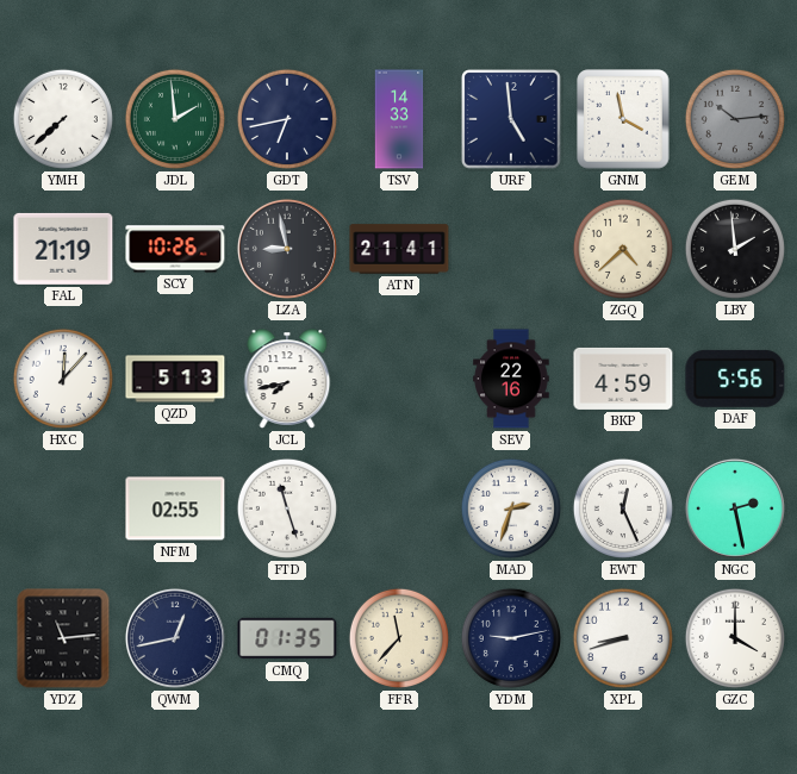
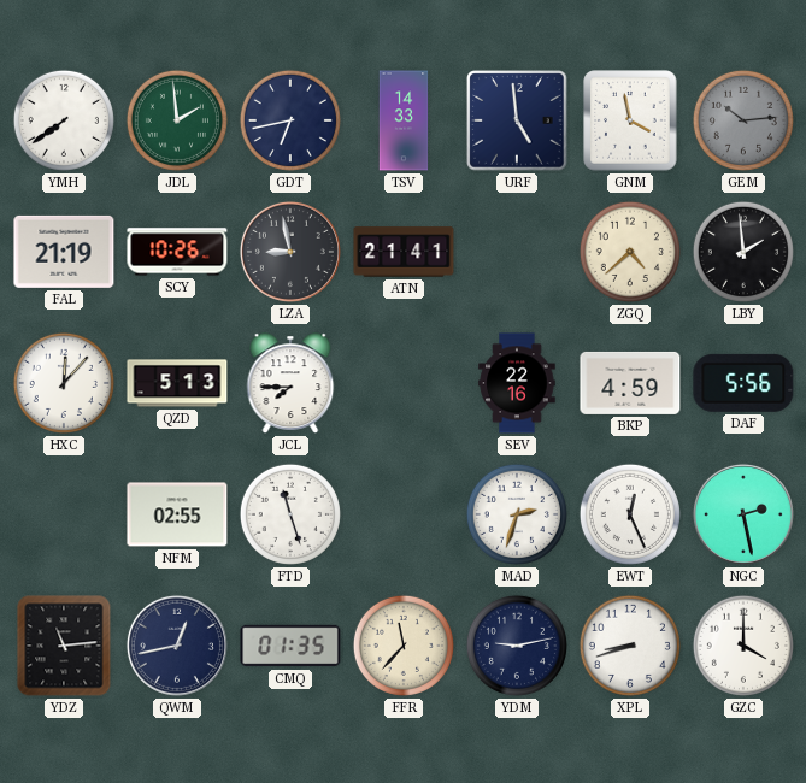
YMH: 7:38 -> 7:39 (64, 120)
JCL: 7:43 -> 7:45 (290, 383)
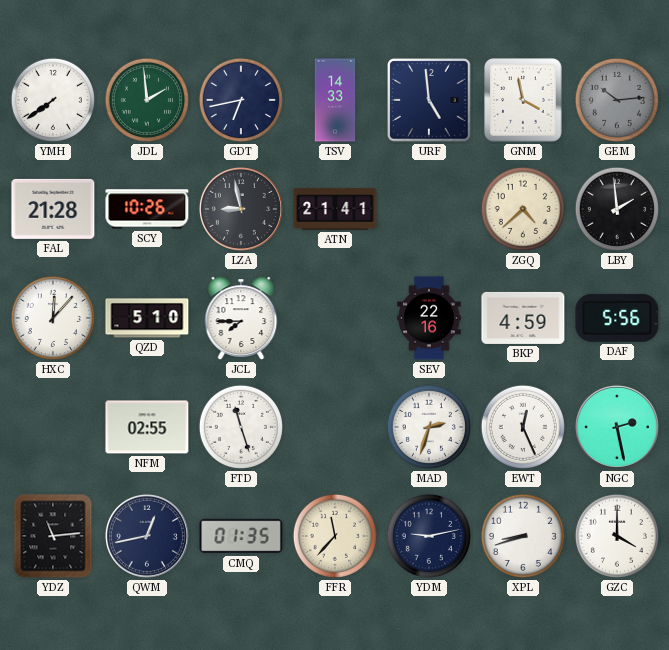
FAL: 21:19 -> 21:28 (53, 209)
QZD: 5:13 -> 5:10 (147, 318)
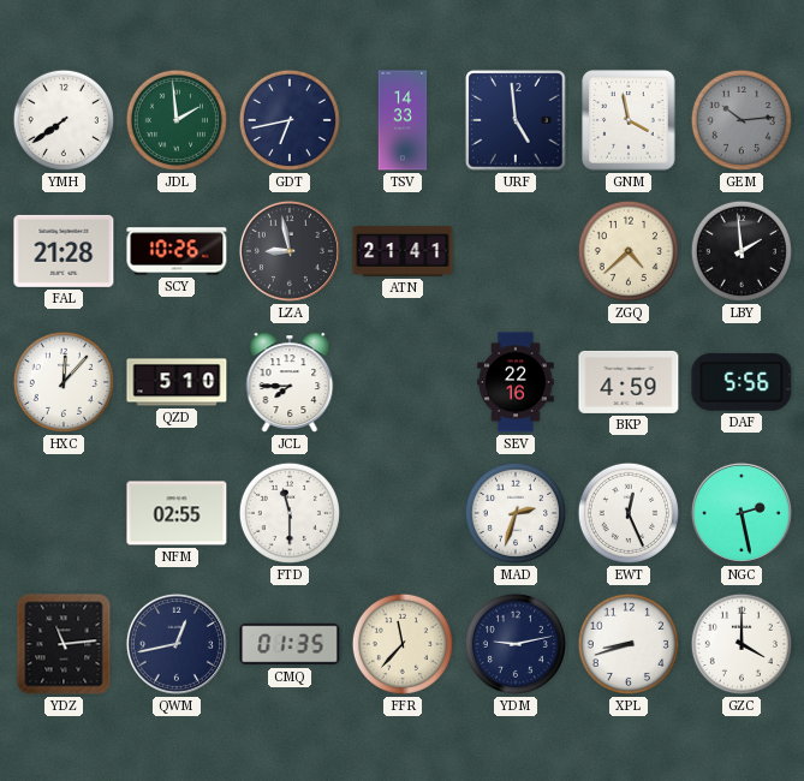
FTD: 11:27 -> 11:30 (290, 513)
